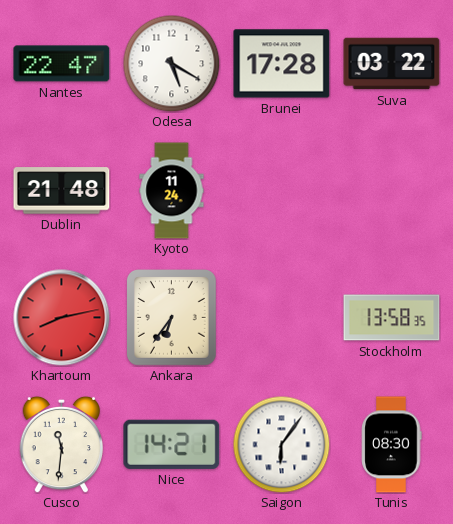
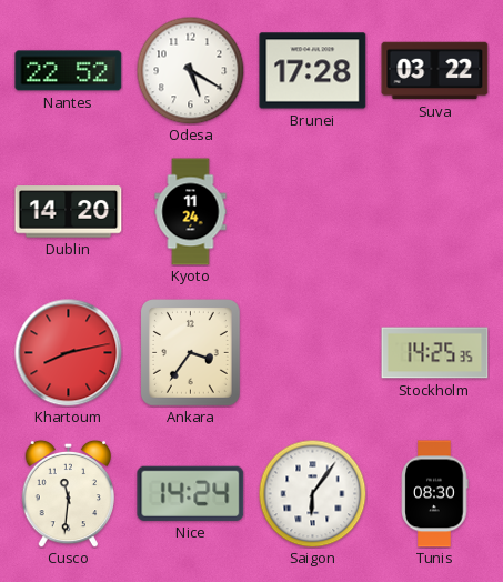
Nantes: 22:47 -> 22:52 (69, 71)
Dublin: 21:48 -> 14:20 (69, 212)
Ankara: 6:36 -> 3:36 (191, 353)
Stockholm: 13:58 -> 14:25 (435, 353)
Nice: 14:21 -> 14:24 (191, 493)
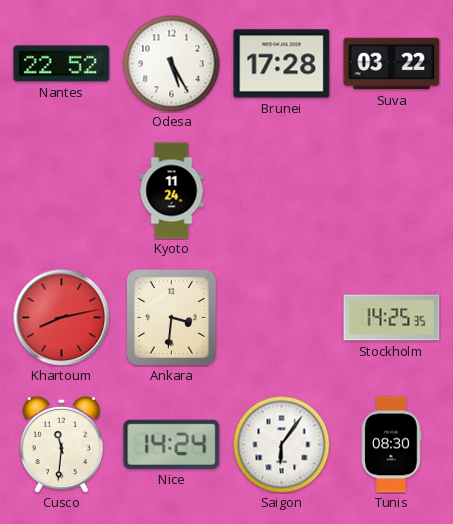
Odesa: 5:20 -> 5:25 (171, 63)
Dublin: 14:20 -> none (69, 212)
Ankara: 3:36 -> 3:31 (172, 318)
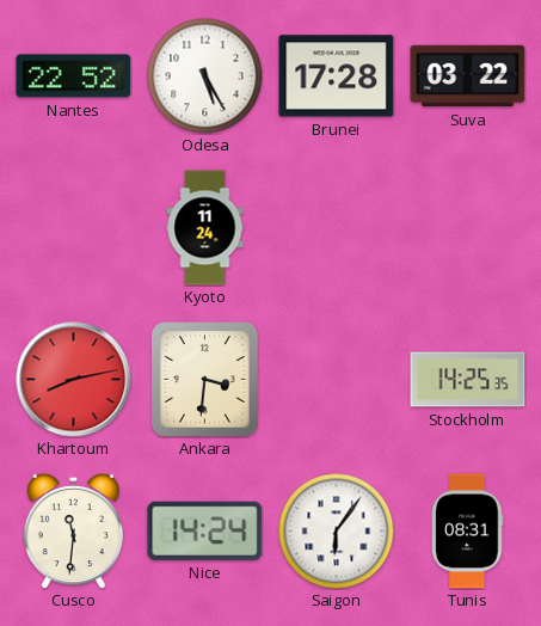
Tunis: 08:30 -> 08:31 (468, 532)
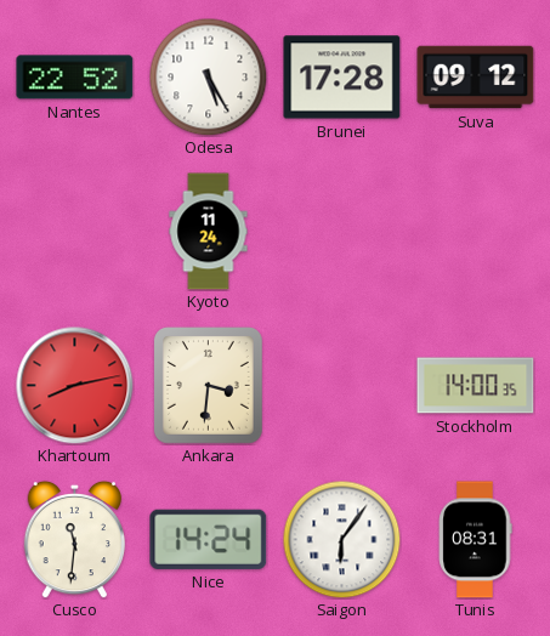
Suva: 03:22 -> 09:12 (476, 78)
Stockholm: 14:25 -> 14:00 (476, 386)
